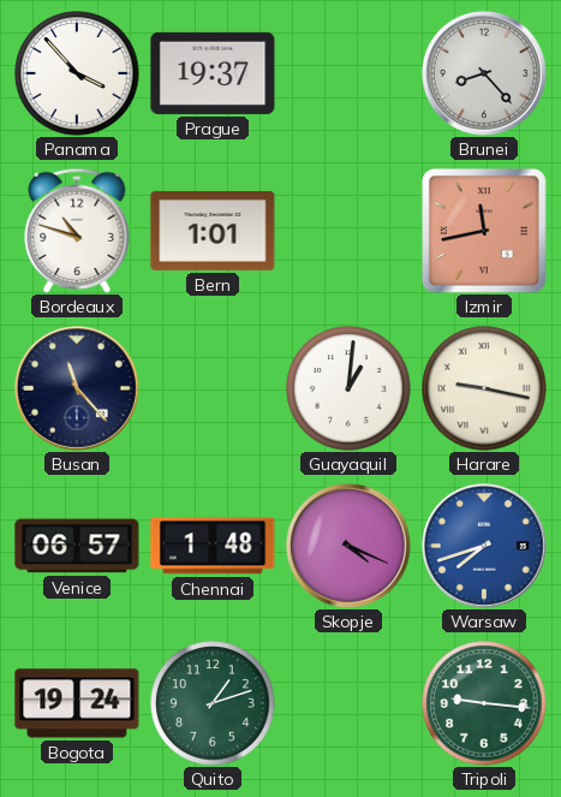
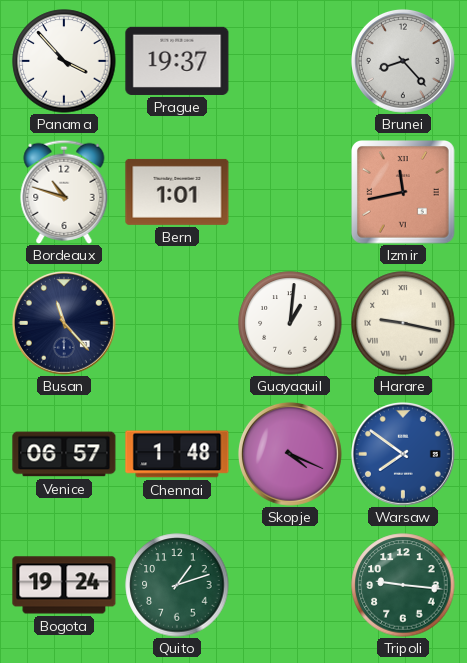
Warsaw: 7:42 -> 7:51 (403, 454)
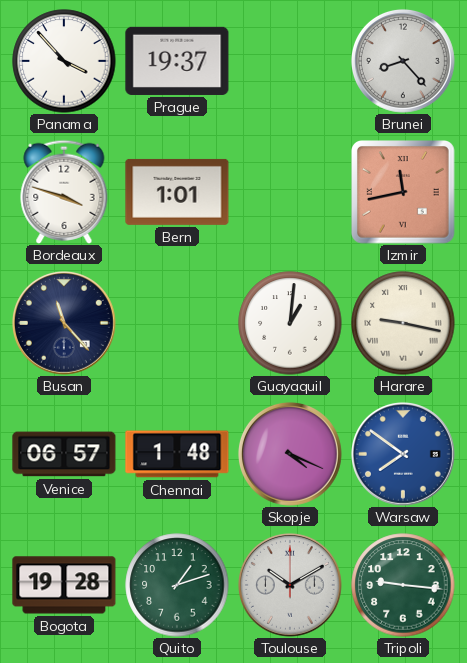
Bordeaux: 10:48 -> 3:48 (64, 192)
Bogota: 19:24 -> 19:28 (64, 585)
Toulouse: none -> 10:10 (290, 585)
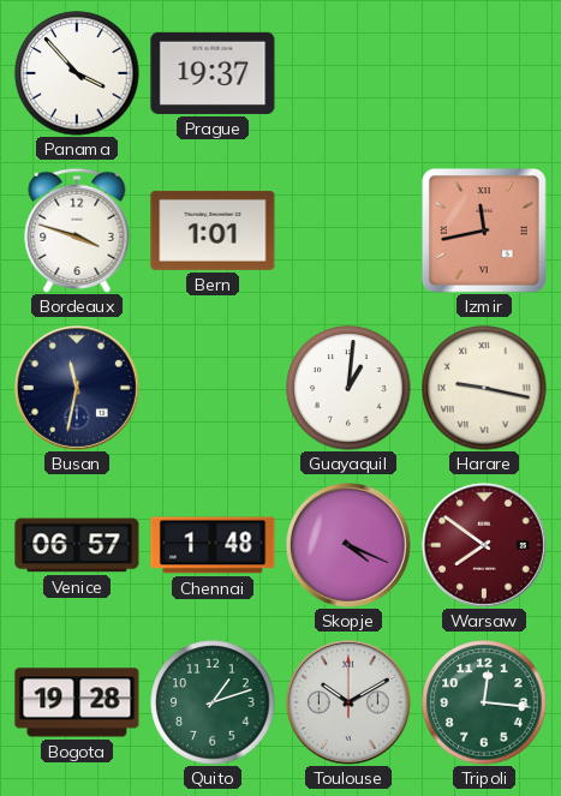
Brunei: 8:23 -> none (403, 61)
Busan: 11:23 -> 11:32 (77, 388)
Warsaw dial: blue -> burgundy (484, 545)
Tripoli: 9:16 -> 12:16 (484, 702)
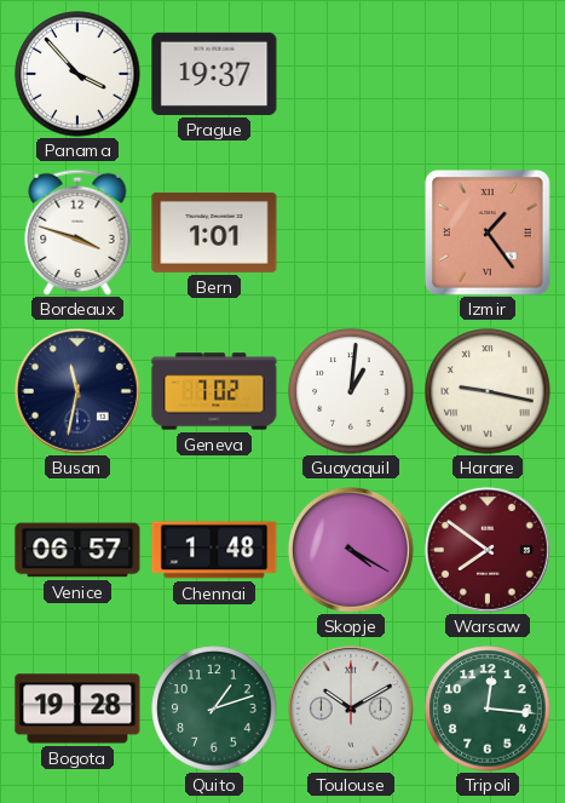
Izmir: 11:43 -> 1:24 (489, 234)
Geneva: none -> 7:02 (214, 391)
Skopje: 4:19 -> 4:20 (351, 550)
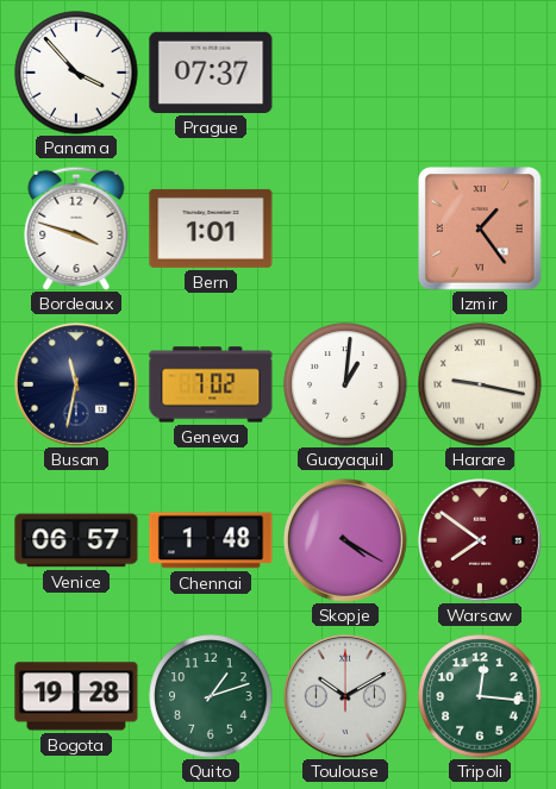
Prague: 19:37 -> 07:37 (211, 73)
